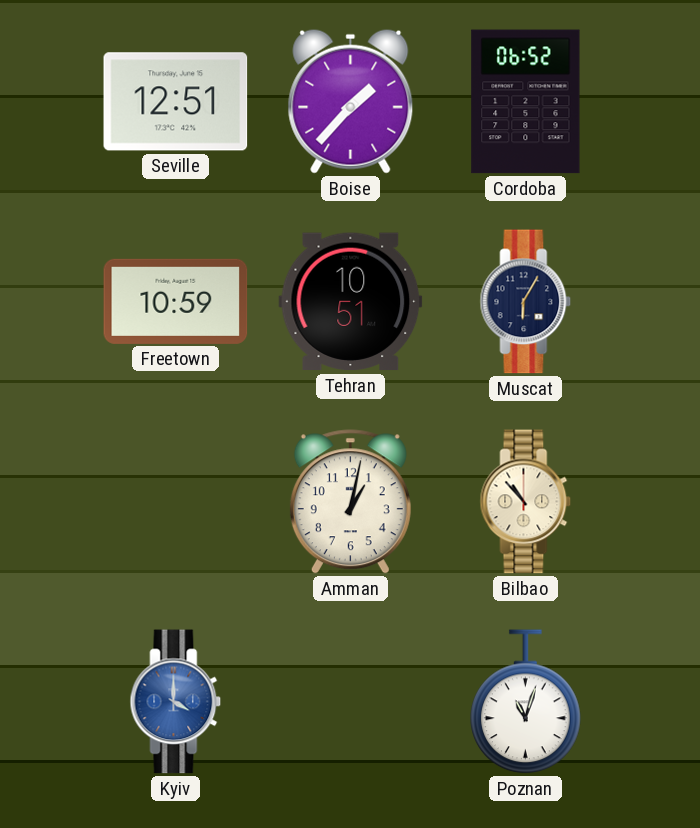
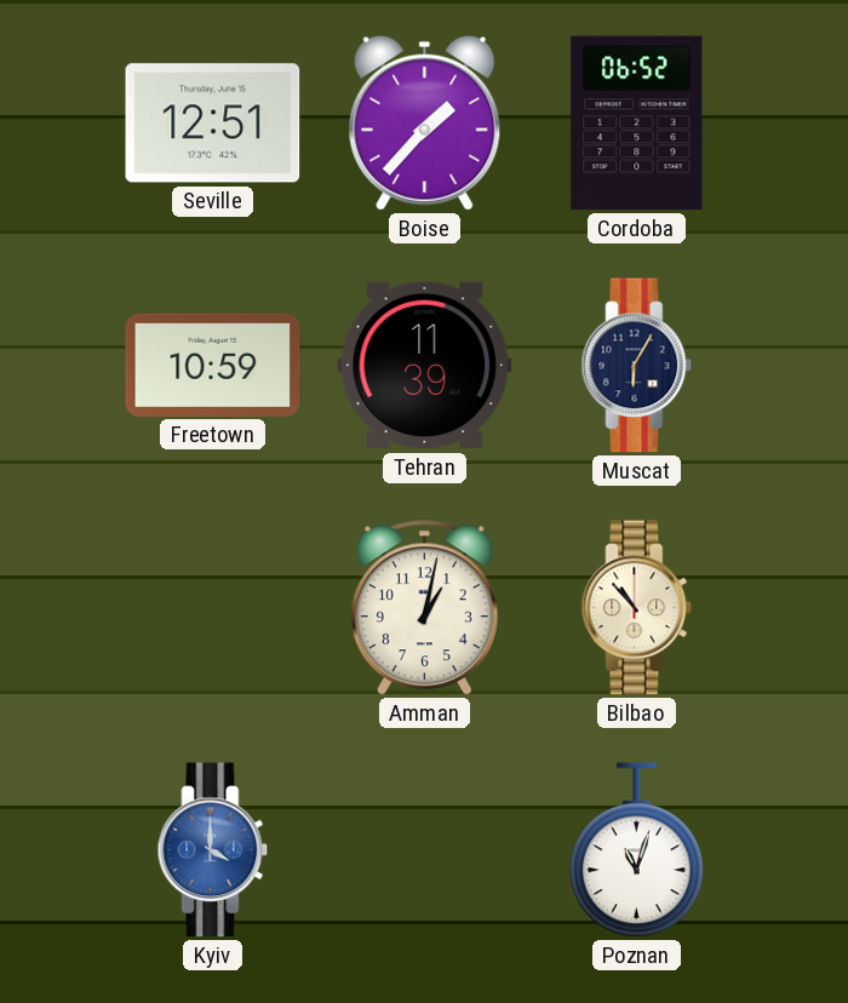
Tehran: 10:51 -> 11:39 (425, 366)
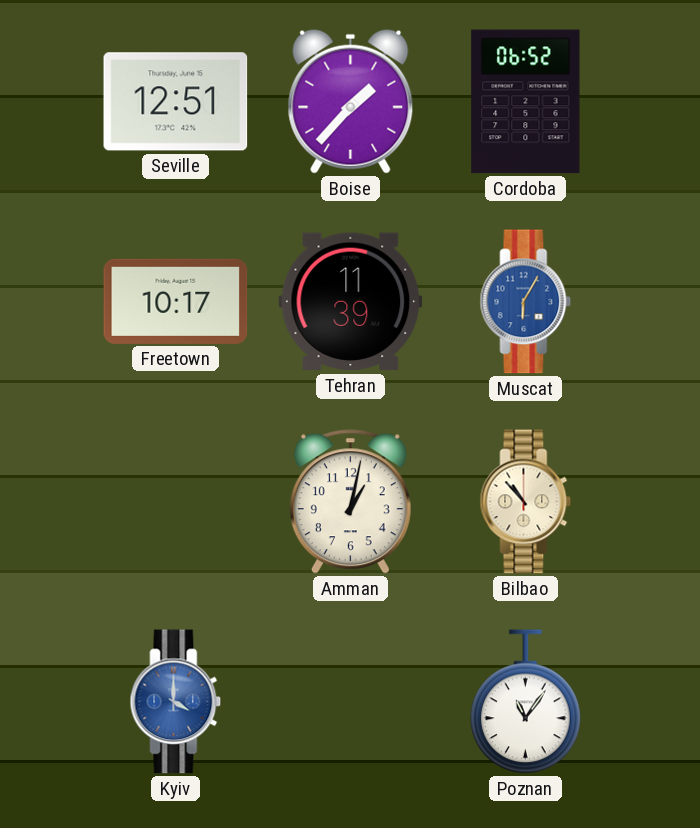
Freetown: 10:59 -> 10:17 (176, 301)
Muscat dial: navy -> blue (526, 302)
Poznan: 11:03 -> 11:06 (526, 702)
